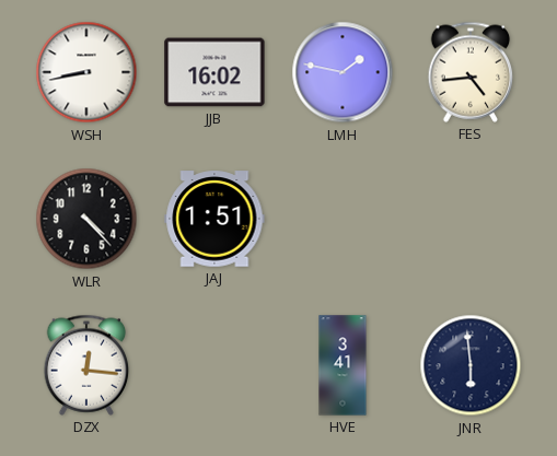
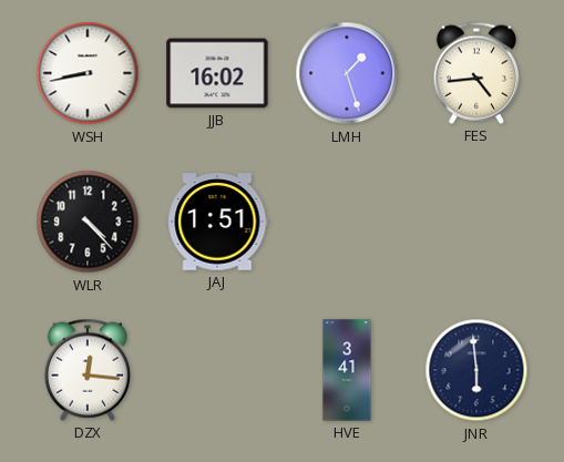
LMH: 1:47 -> 1:27 (347, 73)
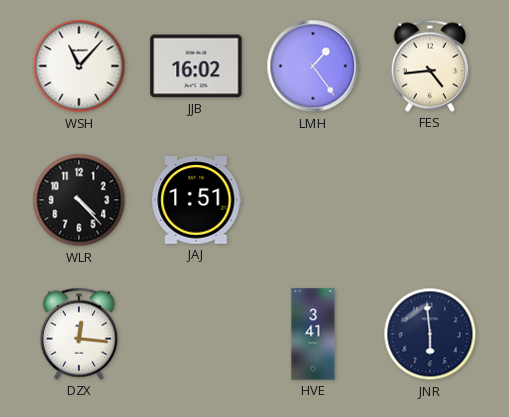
WSH: 8:43 -> 11:07 (79, 66)
LMH: 1:27 -> 1:24 (313, 66)
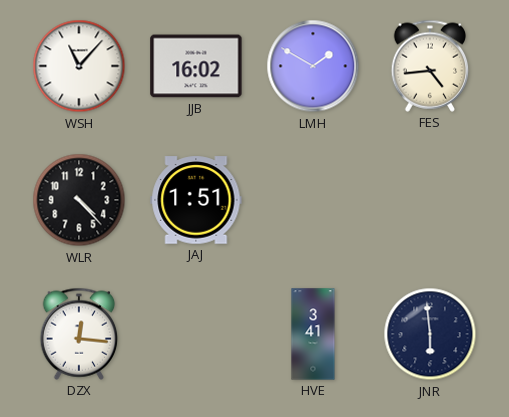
LMH: 1:24 -> 1:50 (313, 66)
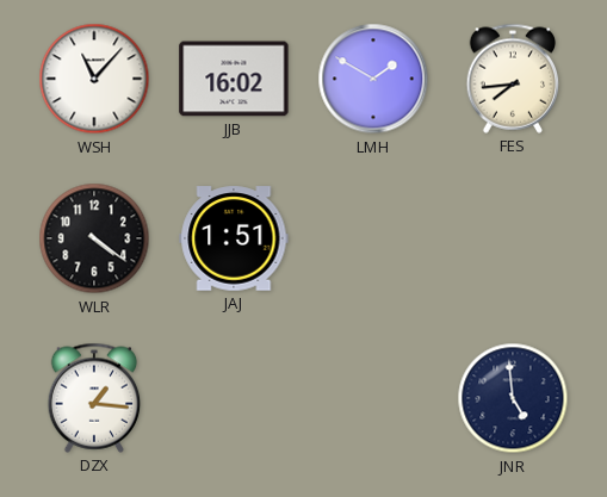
FES: 4:44 -> 7:44 (513, 79)
WLR: 4:23 -> 4:21 (94, 238)
DZX: 12:16 -> 1:16 (94, 398)
HVE: 3:41 -> none (313, 334)
JNR: 5:59 -> 4:59 (513, 398)
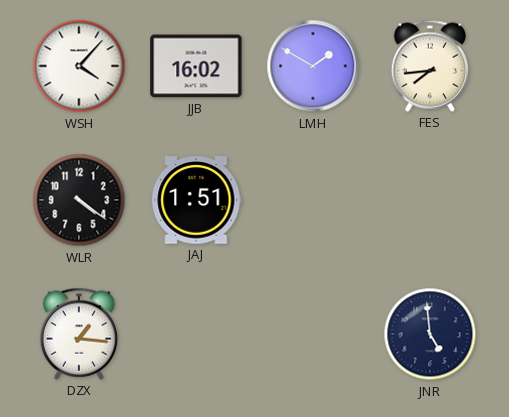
WSH: 11:07 -> 4:07 (79, 66)
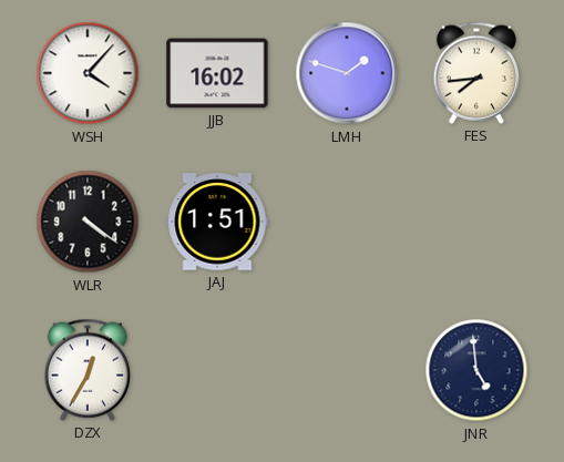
LMH: 1:50 -> 1:48 (347, 73)
DZX: 1:16 -> 12:35 (88, 370)
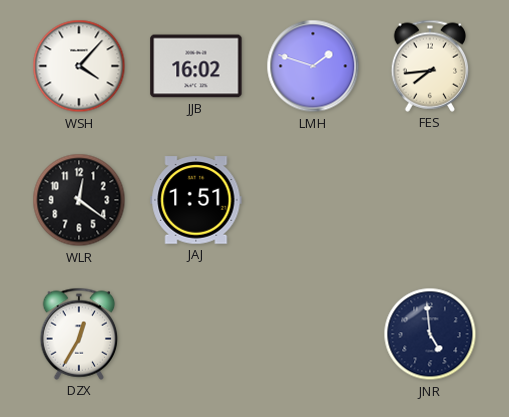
WLR: 4:21 -> 12:21 (79, 200)
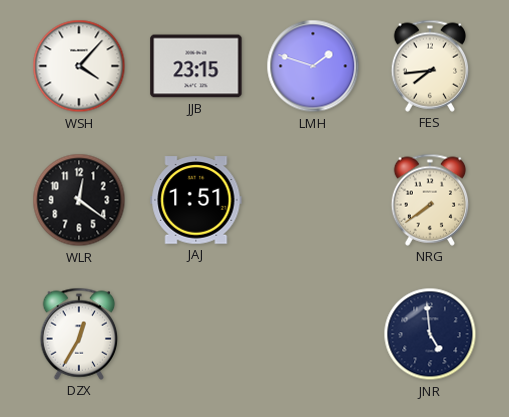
JJB: 16:02 -> 23:15 (196, 66)
NRG: none -> 7:39 (430, 200)
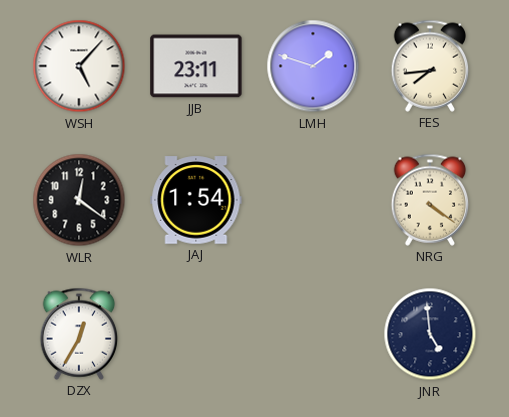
WSH: 4:07 -> 5:07 (79, 66)
JJB: 23:15 -> 23:11 (196, 66)
JAJ: 1:51 -> 1:54 (196, 200)
NRG: 7:39 -> 4:21 (430, 200)
